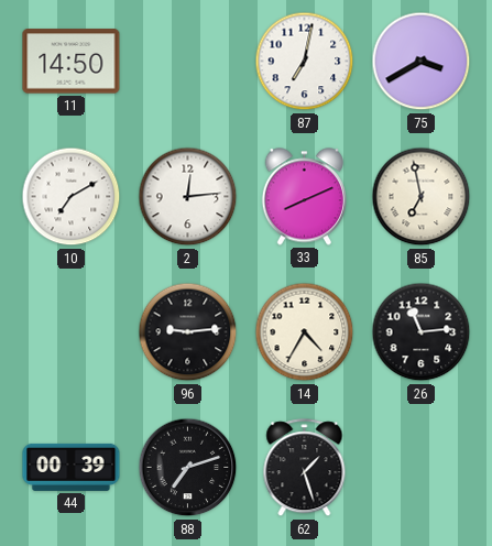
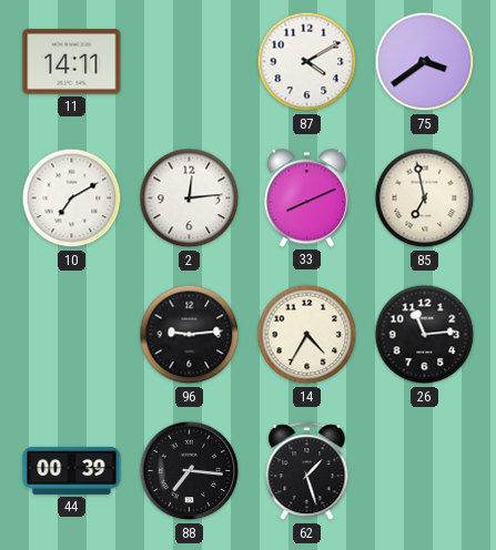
11: 14:50 -> 14:11 (72, 62)
87: 7:02 -> 4:10 (307, 62)
75: 3:40 -> 3:39 (425, 62)
88: 7:12 -> 7:16 (190, 471)
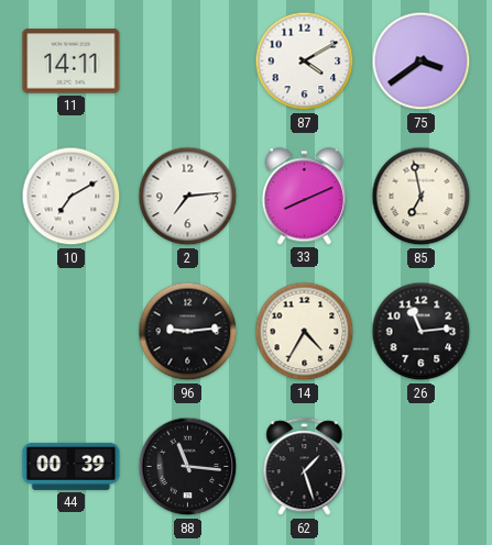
2: 12:14 -> 7:14 (188, 197)
88: 7:16 -> 11:16 (188, 467)
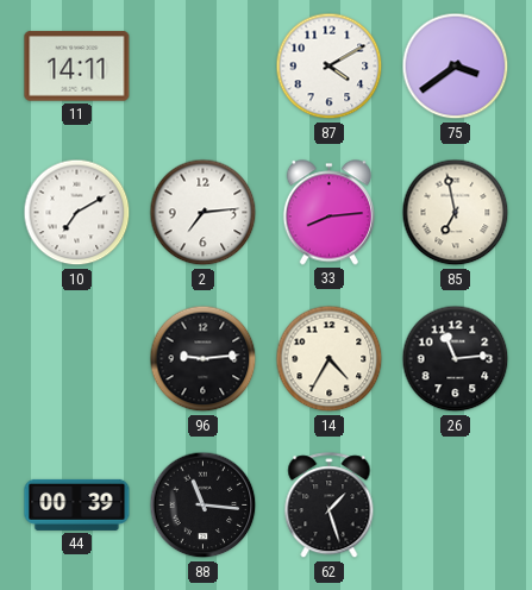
33: 8:11 -> 8:14 (328, 213)
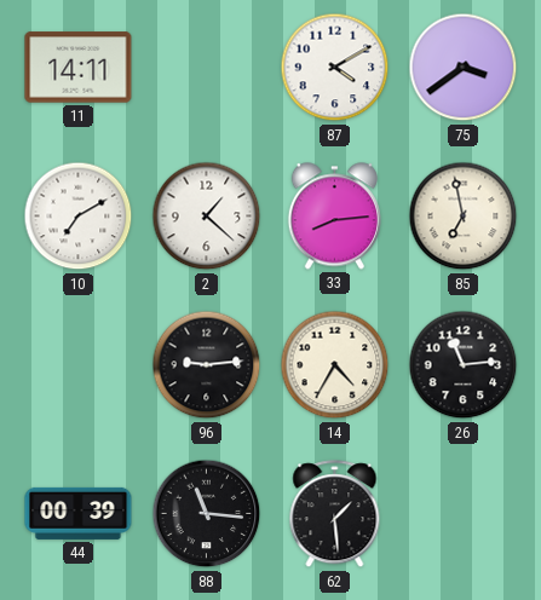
2: 7:14 -> 1:22 (207, 217)
62: 1:27 -> 1:29 (335, 514)
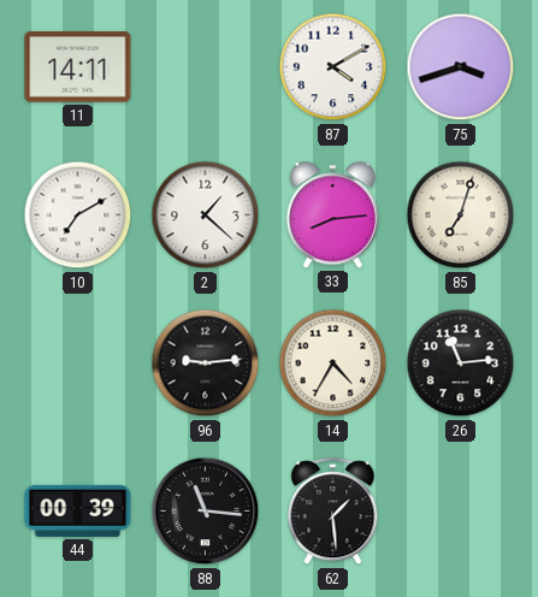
75: 3:39 -> 3:42 (461, 67)
85: 6:58 -> 7:03 (461, 215)
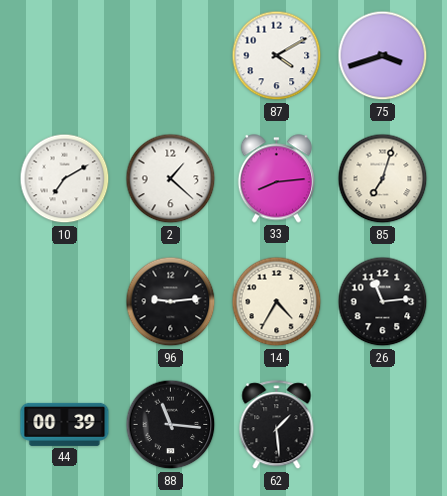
11: 14:11 -> none (78, 67)
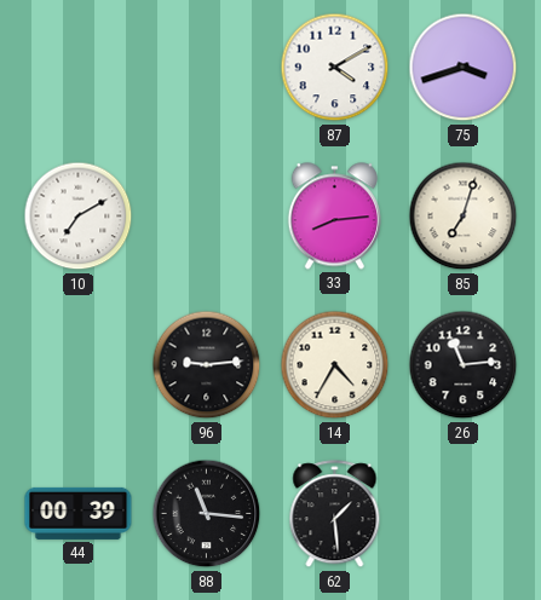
2: 1:22 -> none (171, 179)
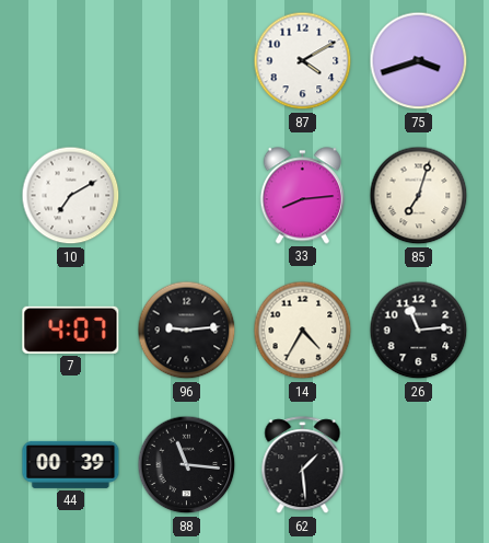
7: none -> 4:07 (71, 330)
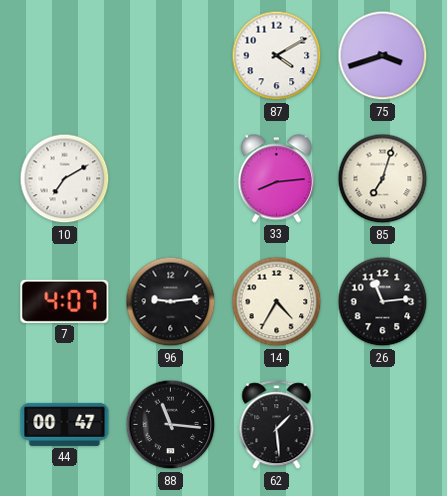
44: 00:39 -> 00:47 (65, 424)
